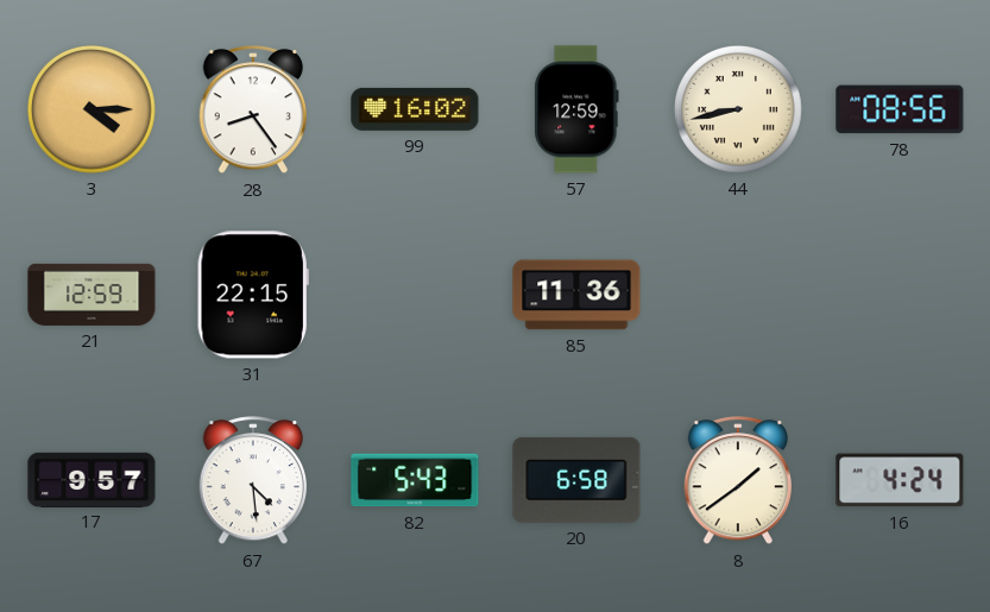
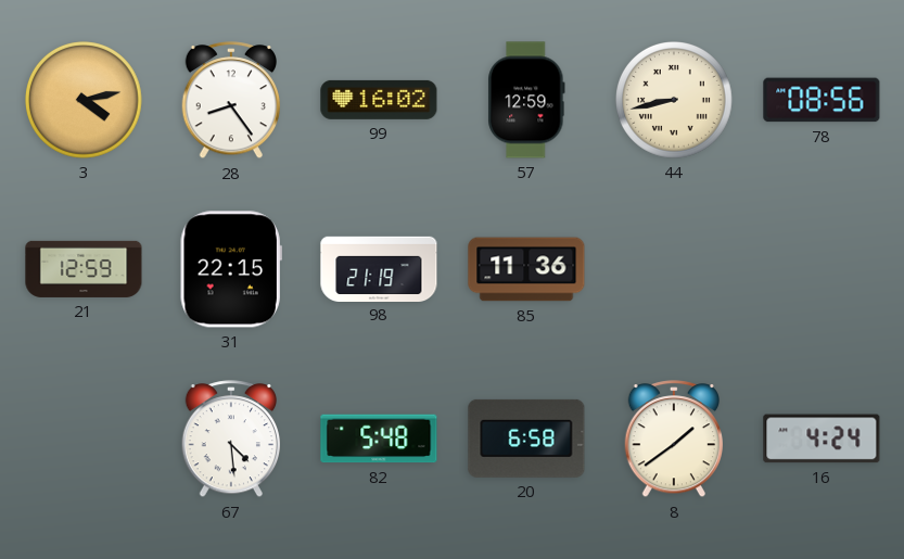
3: 4:15 -> 4:13 (85, 101)
98: none -> 21:19 (379, 268)
17: 9:57 -> none (92, 479)
82: 5:43 -> 5:48 (379, 439)
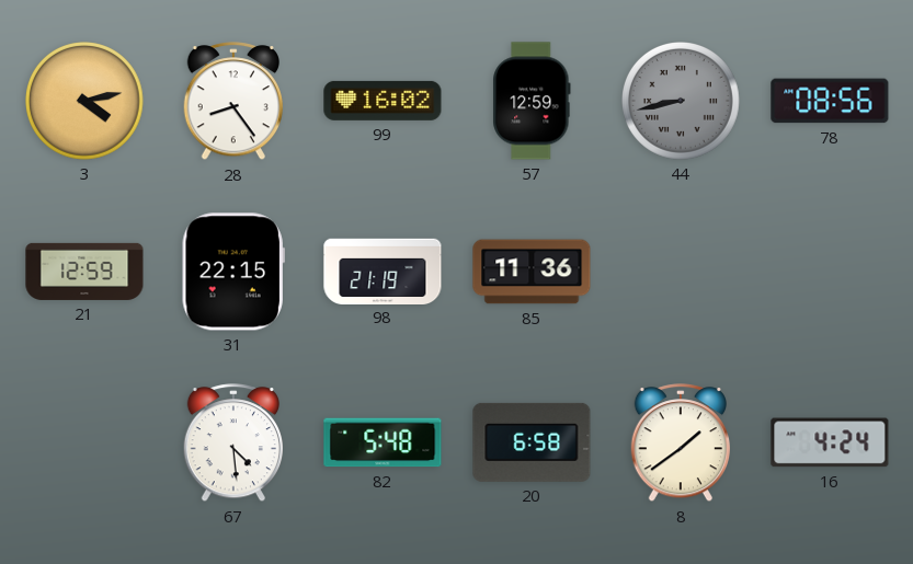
44 dial: cream -> grey (682, 102)
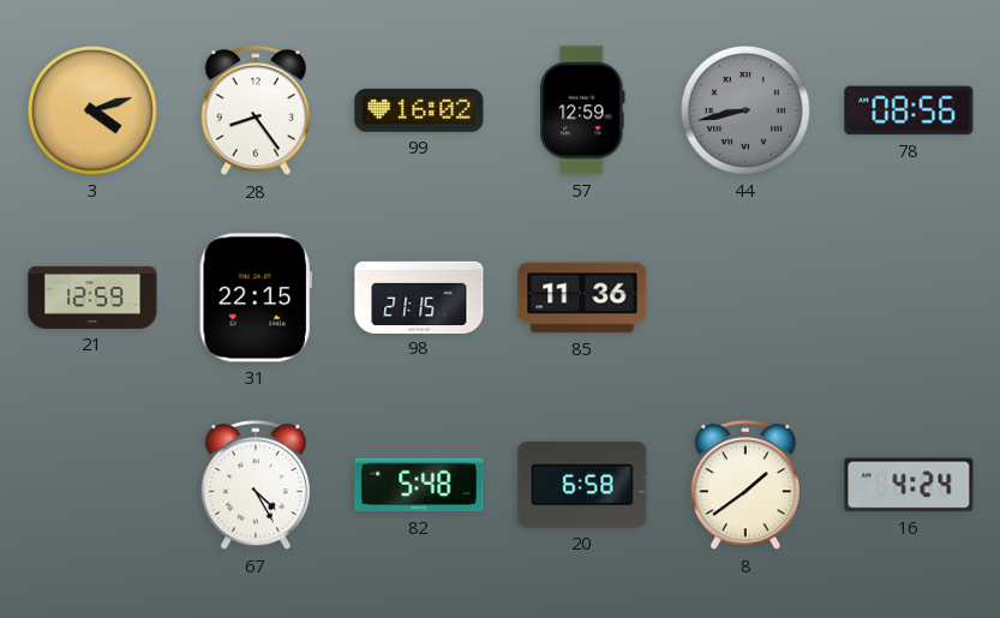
3: 4:13 -> 4:12 (94, 112)
98: 21:19 -> 21:15 (419, 296)
67: 4:29 -> 4:25 (255, 486)
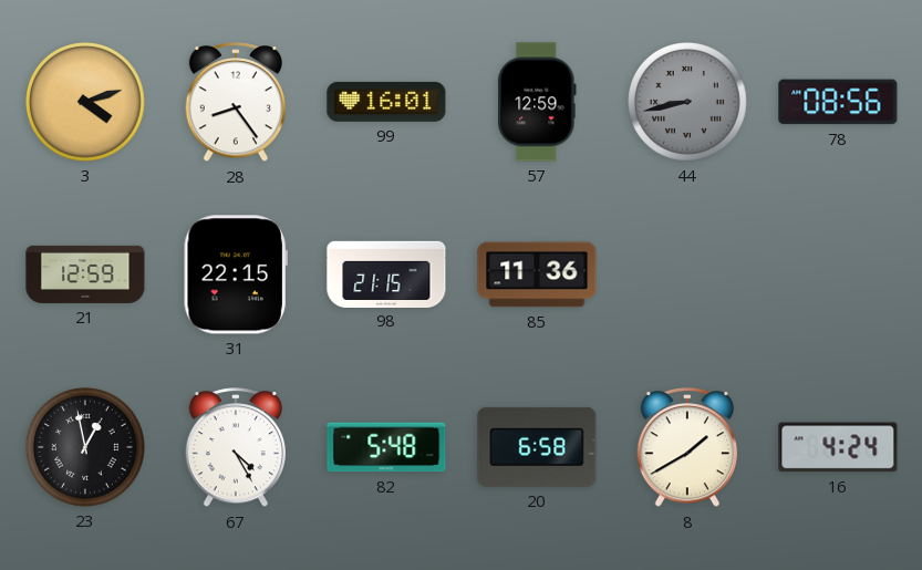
99: 16:02 -> 16:01 (386, 102)
23: none -> 12:58 (86, 448)
8: 1:39 -> 1:40 (686, 448)
